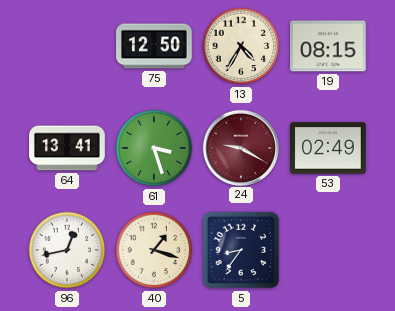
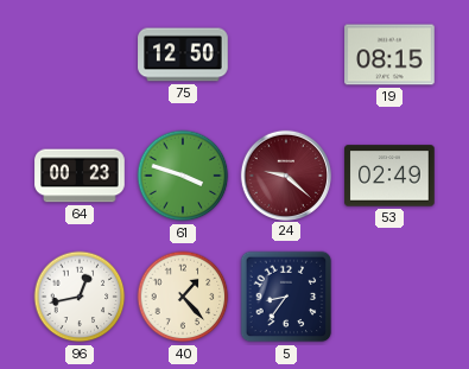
13: 4:35 -> none (241, 46)
64: 13:41 -> 00:23 (80, 176)
61: 3:27 -> 3:48 (183, 176)
24: 9:20 -> 9:22 (285, 174)
40: 1:18 -> 1:23 (183, 297)
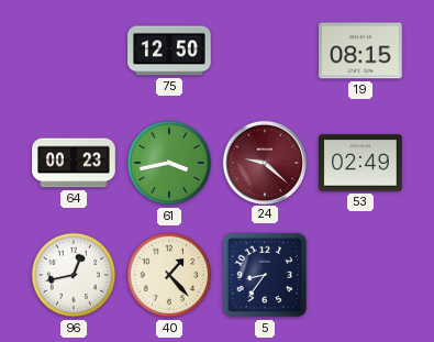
61: 3:48 -> 3:43 (169, 163)
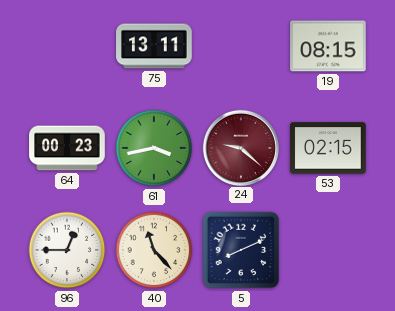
75: 12:50 -> 13:11 (154, 46)
53: 02:49 -> 02:15 (328, 148)
96: 12:43 -> 12:45 (67, 250)
40: 1:23 -> 11:23 (154, 250)
5: 8:36 -> 8:11 (241, 250)
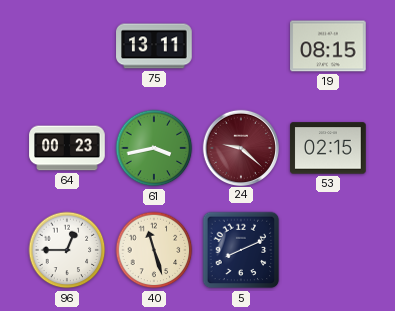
40: 11:23 -> 11:27 (154, 250)
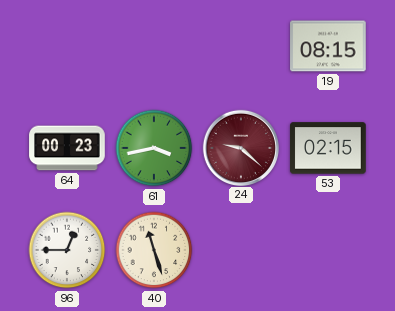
75: 13:11 -> none (154, 46)
5: 8:11 -> none (241, 250)
